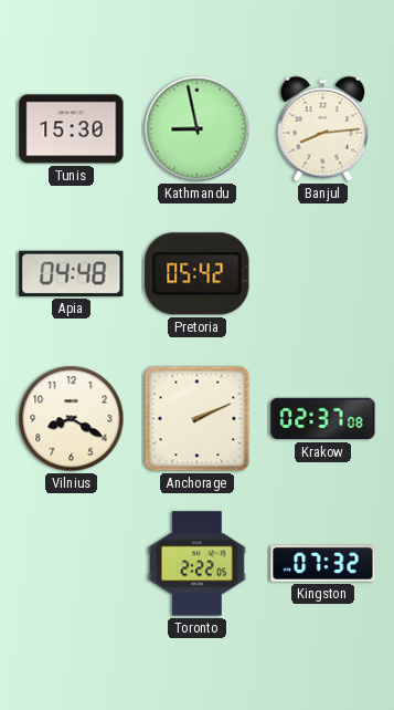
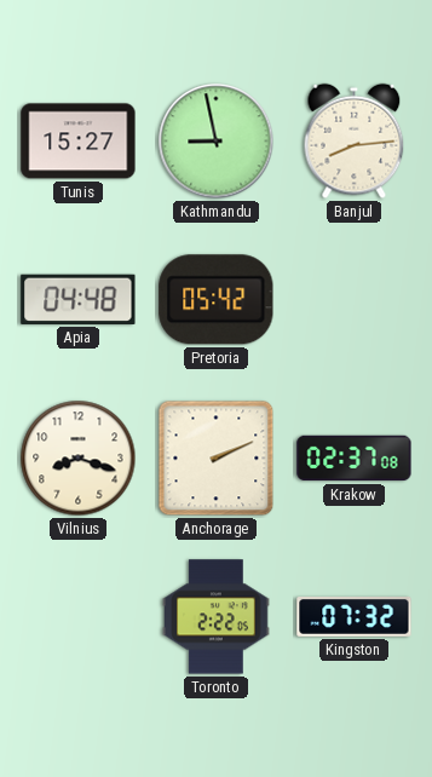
Tunis: 15:30 -> 15:27 (79, 142)
Vilnius: 8:20 -> 8:18 (79, 459)
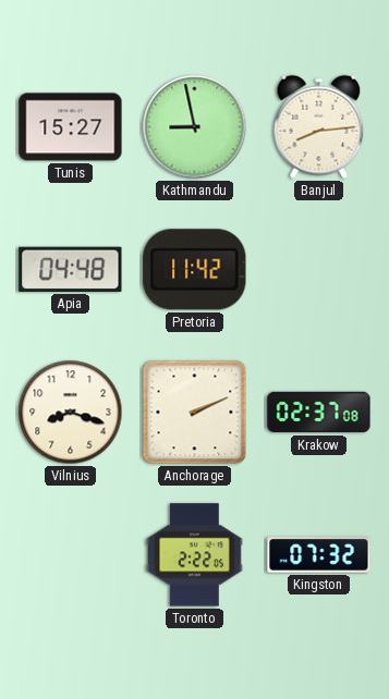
Pretoria: 05:42 -> 11:42 (195, 270)
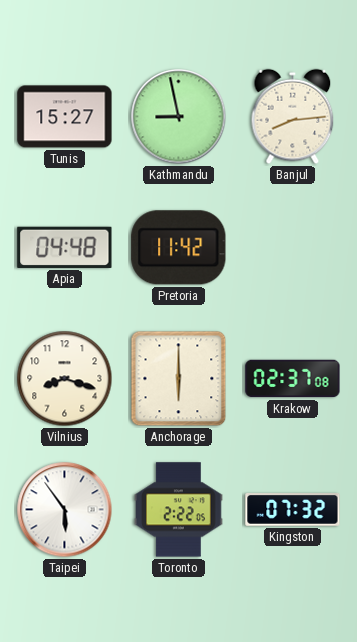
Anchorage: 2:11 -> 6:00 (179, 379)
Taipei: none -> 5:54 (65, 510)
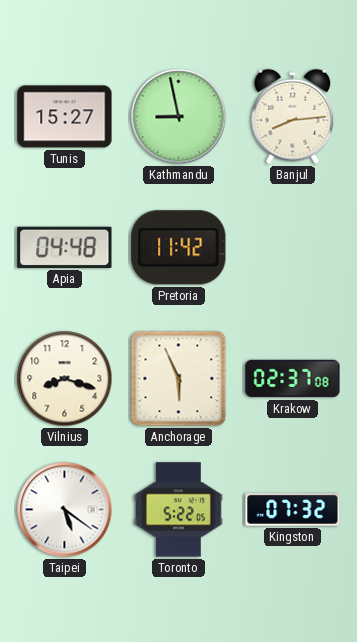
Anchorage: 6:00 -> 5:56 (179, 379)
Taipei: 5:54 -> 5:21 (65, 510)
Toronto: 2:22 -> 5:22 (179, 510)
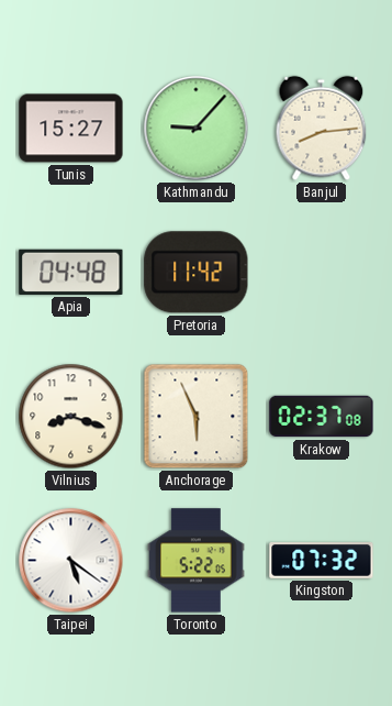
Kathmandu: 8:58 -> 9:07 (197, 129)
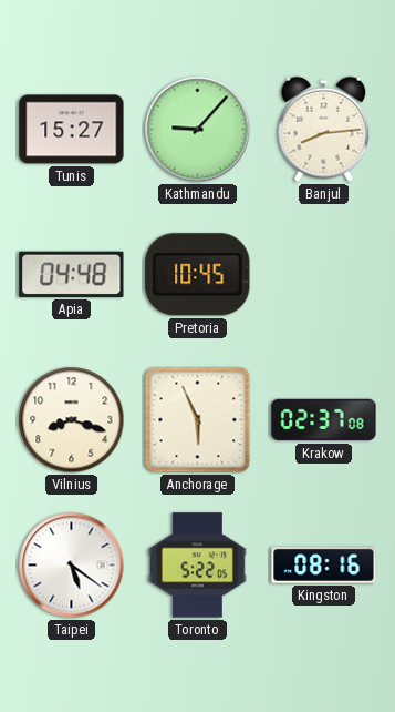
Pretoria: 11:42 -> 10:45 (198, 275)
Kingston: 07:32 -> 08:16 (324, 566)
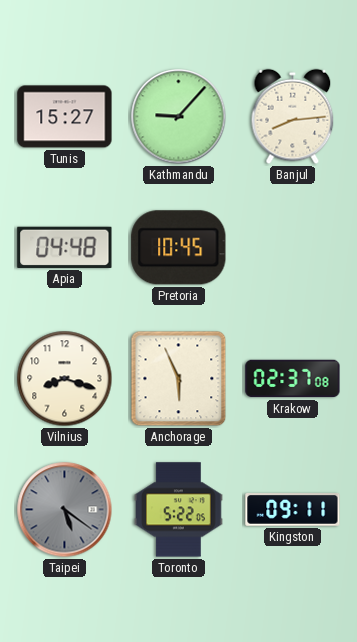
Taipei dial: white -> grey (65, 510)
Kingston: 08:16 -> 09:11 (293, 510)
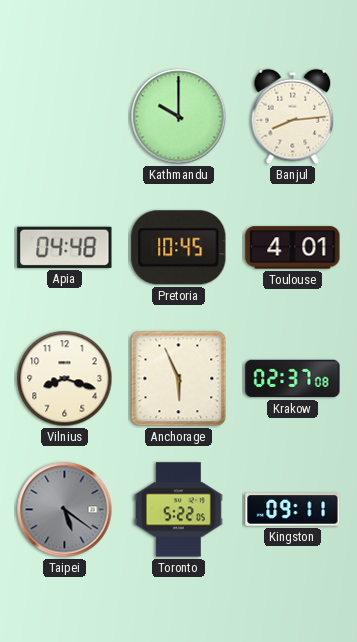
Tunis: 15:27 -> none (65, 117)
Kathmandu: 9:07 -> 10:00 (179, 117)
Toulouse: none -> 4:01 (293, 248)
